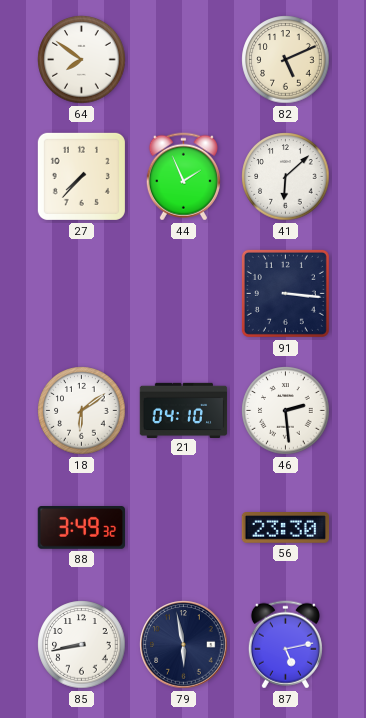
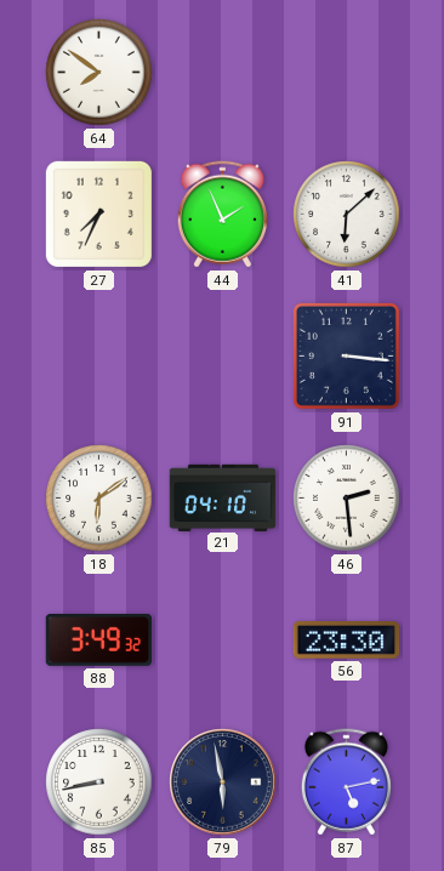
82: 5:11 -> none (286, 60)
27: 7:37 -> 7:34 (98, 214)
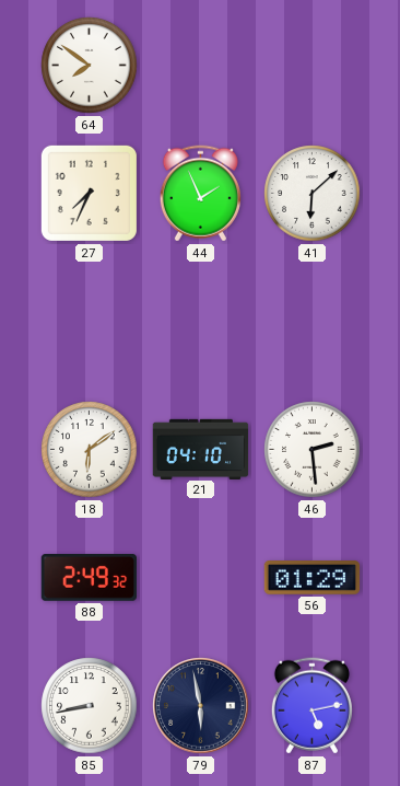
91: 3:16 -> none (346, 355)
88: 3:49 -> 2:49 (90, 578)
56: 23:30 -> 01:29 (313, 578)
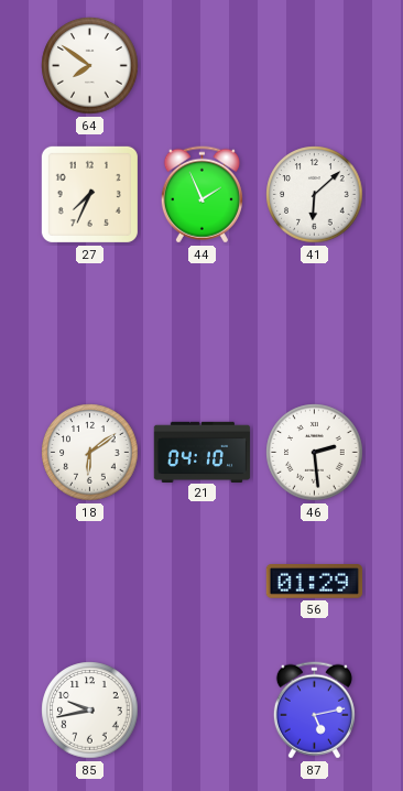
88: 2:49 -> none (90, 578)
85: 8:43 -> 9:43 (90, 711)
79: 5:58 -> none (201, 706)
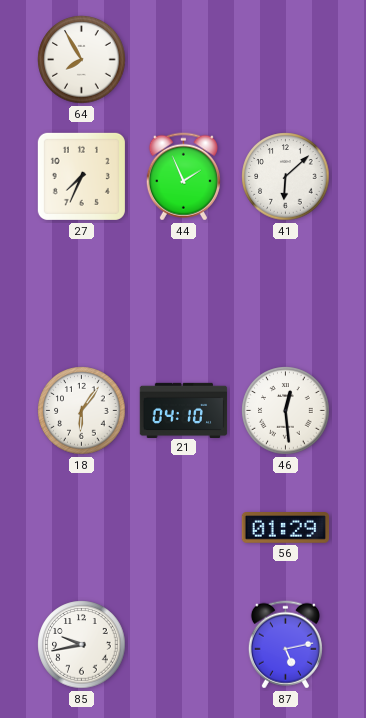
64: 7:51 -> 7:55 (82, 60)
18: 6:09 -> 6:06 (82, 411)
46: 2:29 -> 12:29 (286, 411)
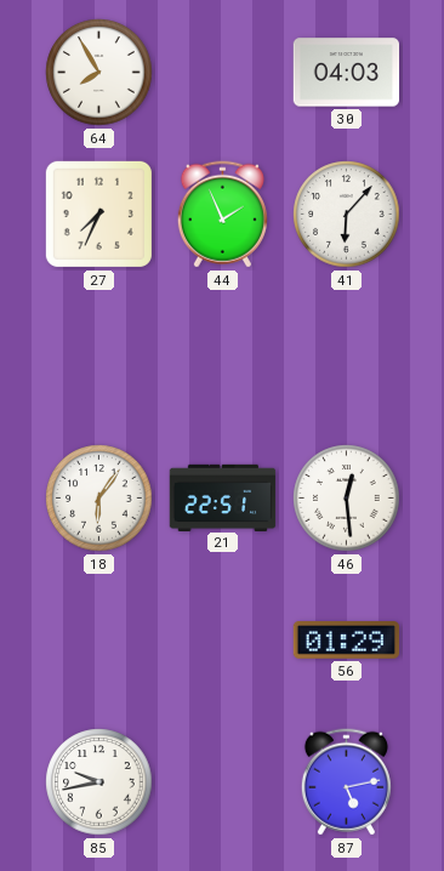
30: none -> 04:03 (347, 73)
41: 6:08 -> 6:07 (347, 215)
21: 04:10 -> 22:51 (223, 497)
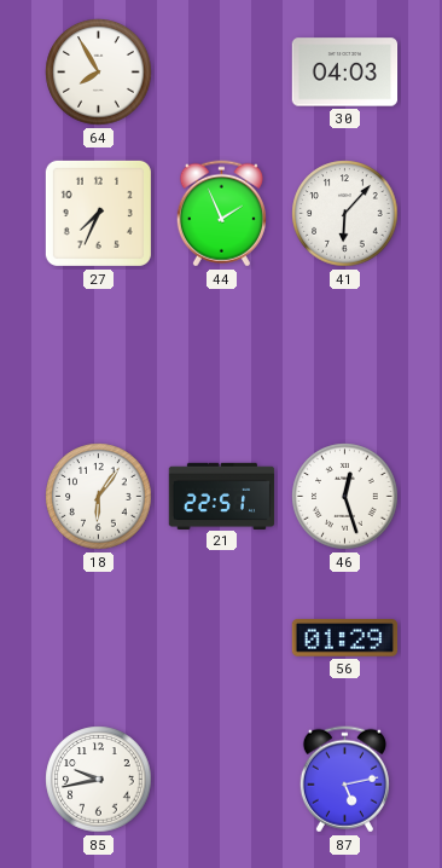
46: 12:29 -> 12:27 (345, 497)
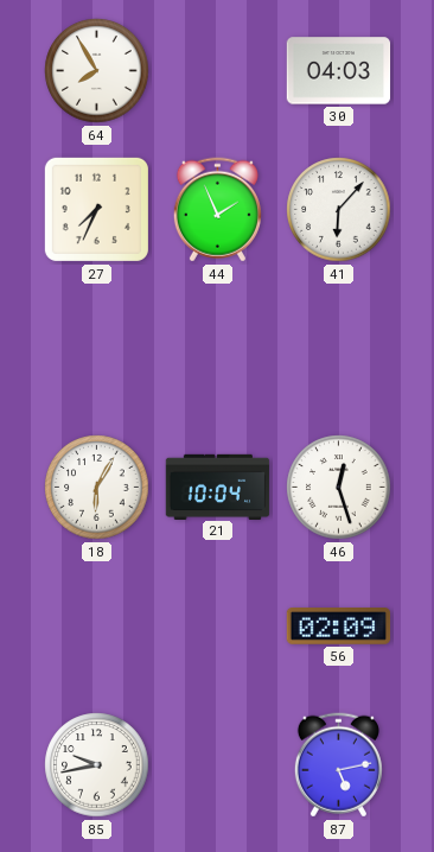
18: 6:06 -> 6:05 (97, 488)
21: 22:51 -> 10:04 (218, 487)
56: 01:29 -> 02:09 (339, 627)
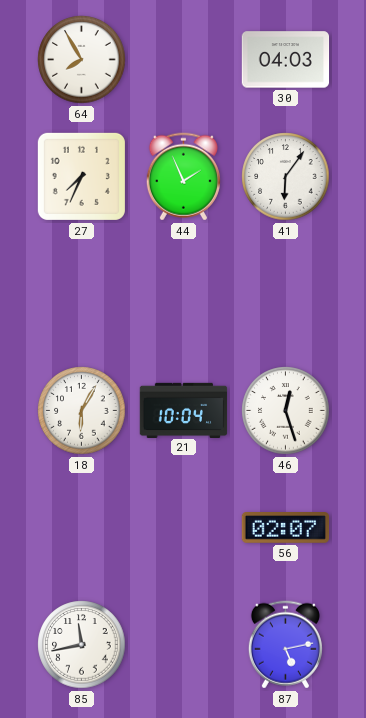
41: 6:07 -> 6:06 (286, 177)
56: 02:09 -> 02:07 (286, 528)
85: 9:43 -> 11:43 (82, 645)
